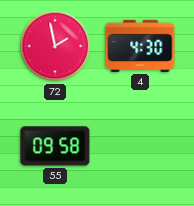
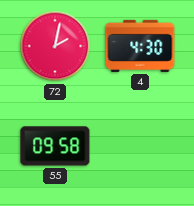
72: 1:58 -> 2:02 (55, 46)
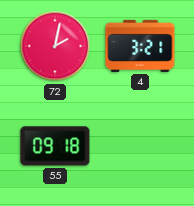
4: 4:30 -> 3:21 (140, 46)
55: 09:58 -> 09:18 (55, 146)
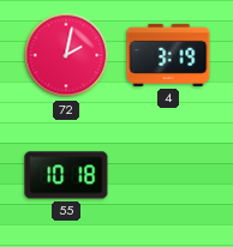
4: 3:21 -> 3:19 (168, 55)
55: 09:18 -> 10:18 (66, 175)
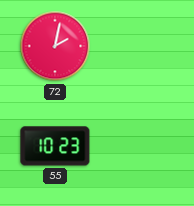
4: 3:19 -> none (168, 55)
55: 10:18 -> 10:23 (55, 146)
